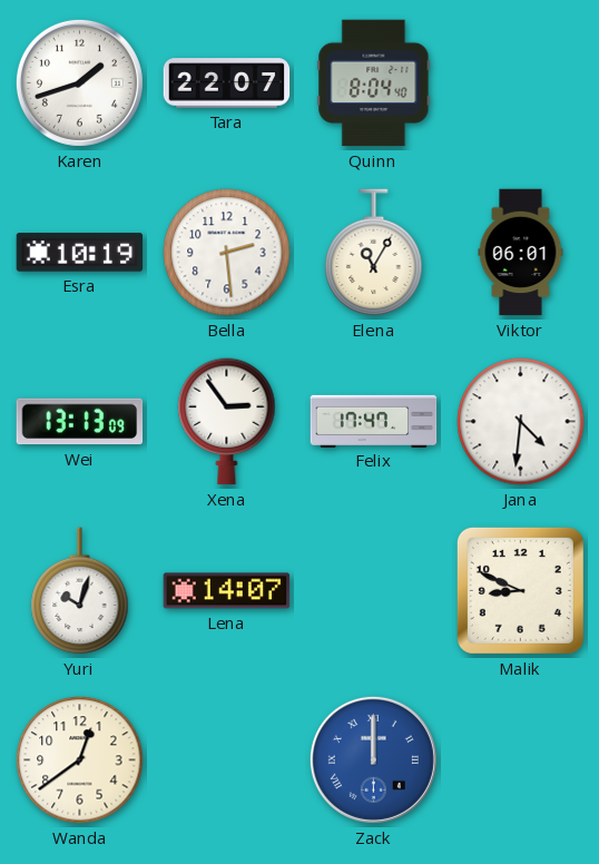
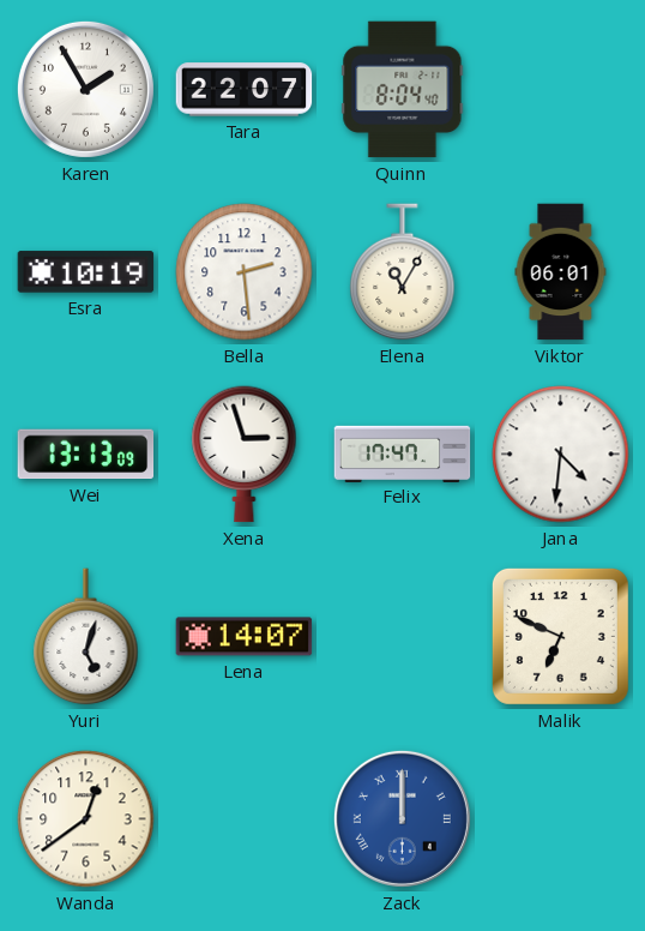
Karen: 1:42 -> 1:55 (85, 89)
Xena: 2:54 -> 2:57 (245, 455)
Yuri: 10:03 -> 5:03 (86, 637)
Malik: 8:49 -> 6:49 (560, 636)
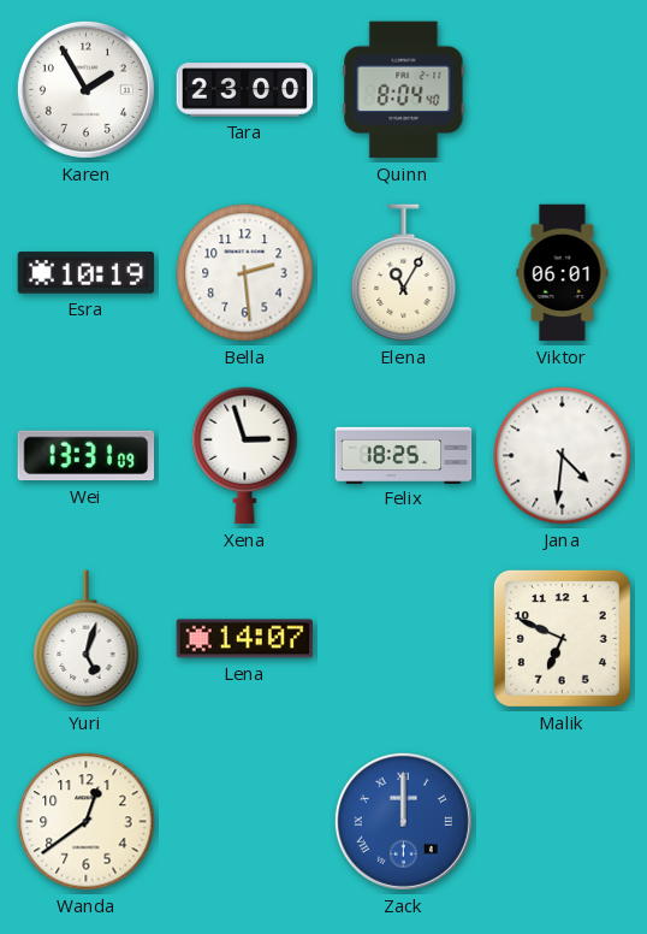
Tara: 22:07 -> 23:00 (245, 90)
Wei: 13:13 -> 13:31 (87, 456)
Felix: 17:47 -> 18:25 (404, 455)
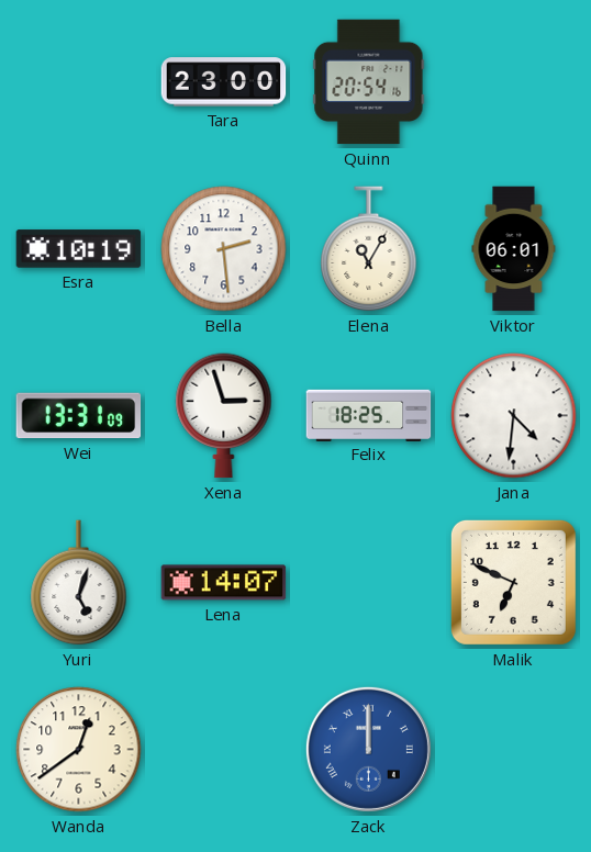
Karen: 1:55 -> none (85, 89)
Quinn: 8:04 -> 20:54 (369, 82)
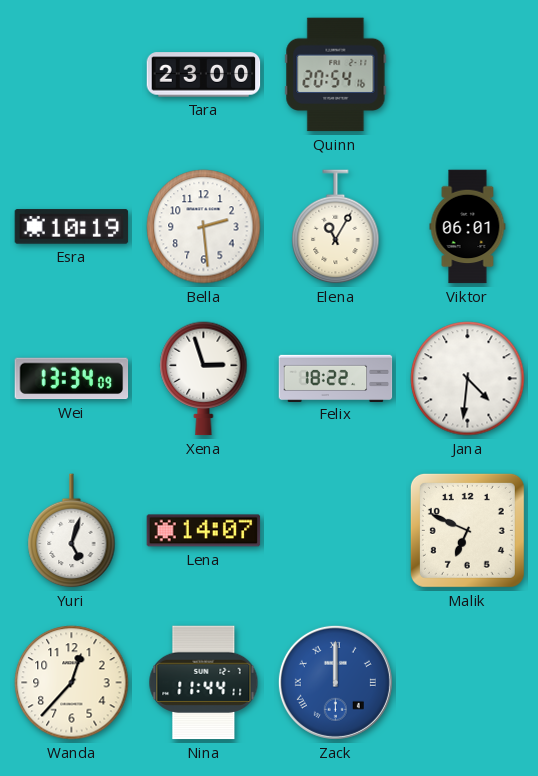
Wei: 13:31 -> 13:34 (72, 379)
Felix: 18:25 -> 18:22 (336, 378)
Wanda: 12:39 -> 12:37 (72, 683)
Nina: none -> 11:44 (204, 683)
